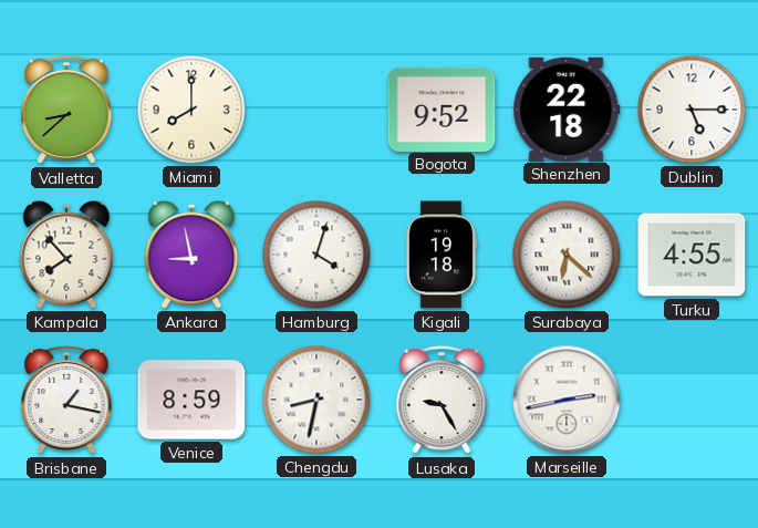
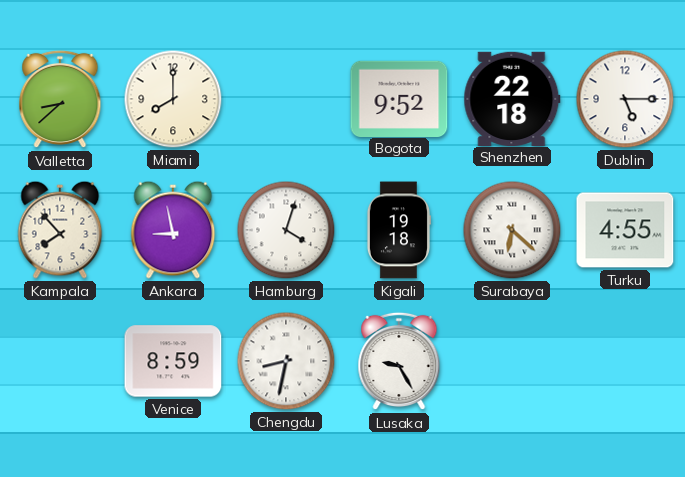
Brisbane: 1:17 -> none (66, 400)
Marseille: 2:43 -> none (567, 400)
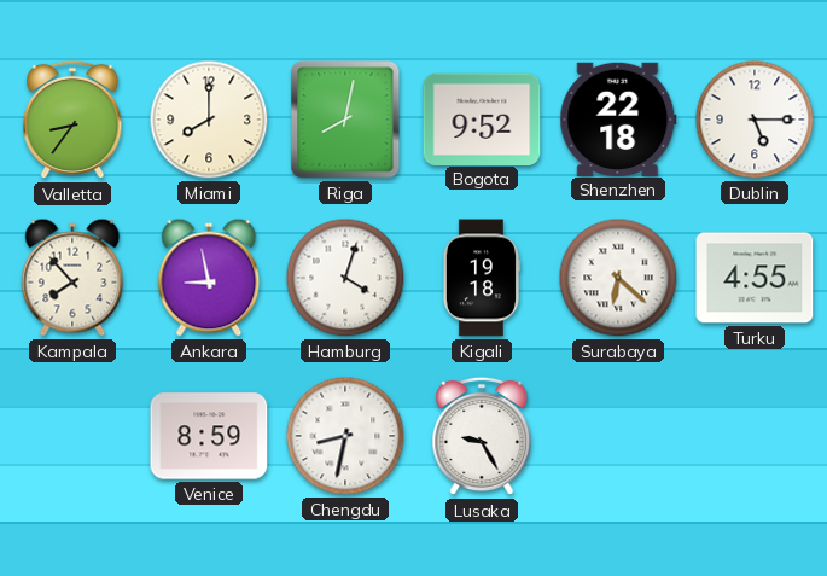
Valletta: 8:38 -> 8:36 (72, 120)
Riga: none -> 8:02 (345, 120)
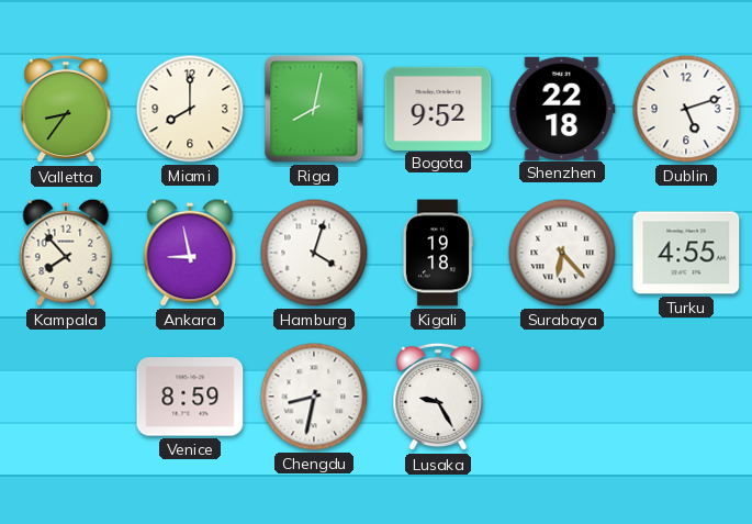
Dublin: 5:15 -> 5:12 (686, 109)
Surabaya: 6:22 -> 6:23 (562, 253)
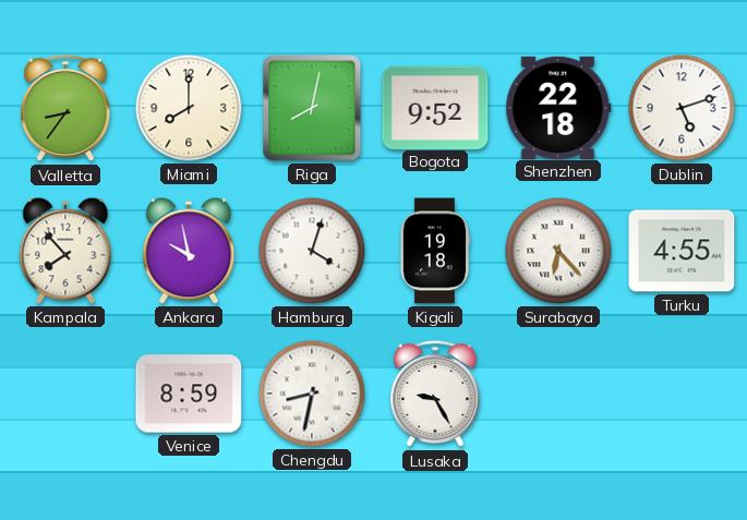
Ankara: 8:58 -> 9:58 (189, 251)
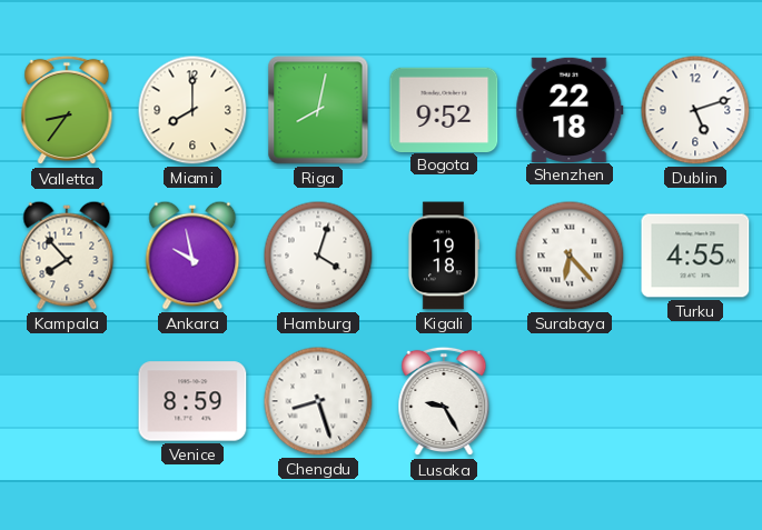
Chengdu: 8:32 -> 8:27 (318, 401)
